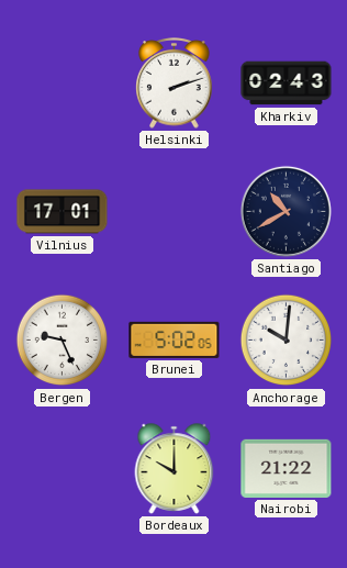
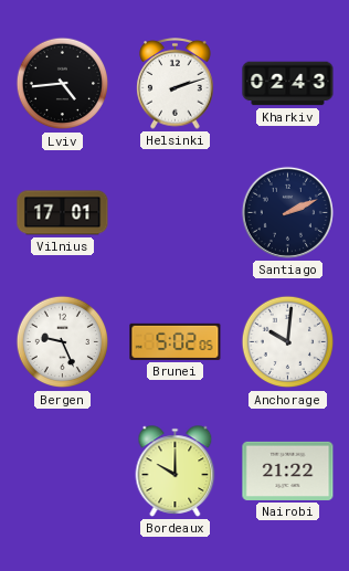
Lviv: none -> 4:44 (63, 84)
Santiago: 10:40 -> 2:11 (287, 212)
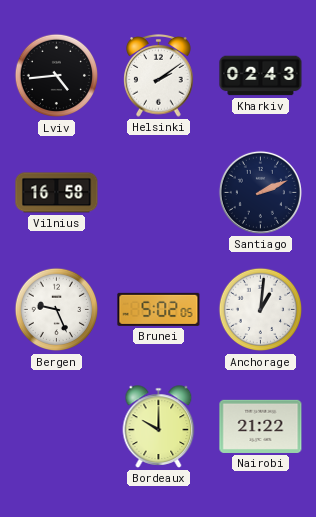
Helsinki: 2:12 -> 2:09 (159, 76)
Vilnius: 17:01 -> 16:58 (57, 193)
Anchorage: 10:01 -> 1:01 (261, 310)
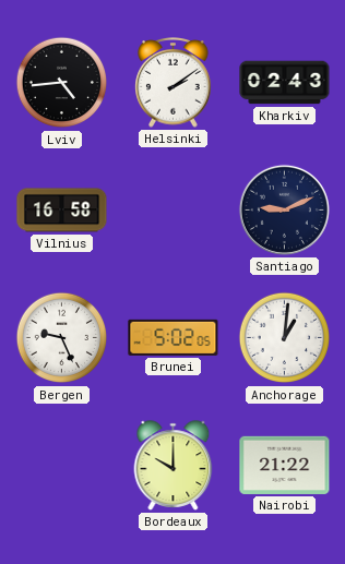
Santiago: 2:11 -> 9:11 (284, 209)
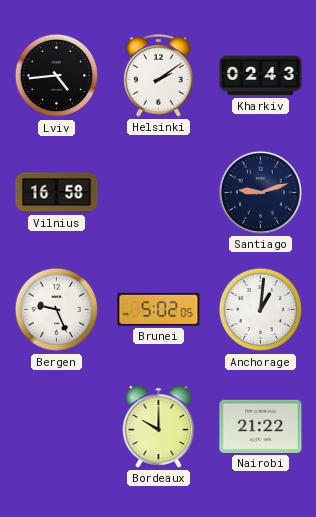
Santiago: 9:11 -> 9:12 (260, 192)
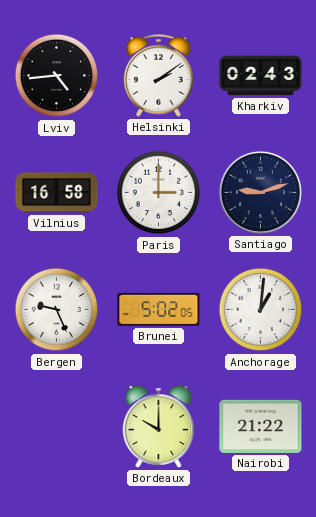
Paris: none -> 3:00 (159, 193)
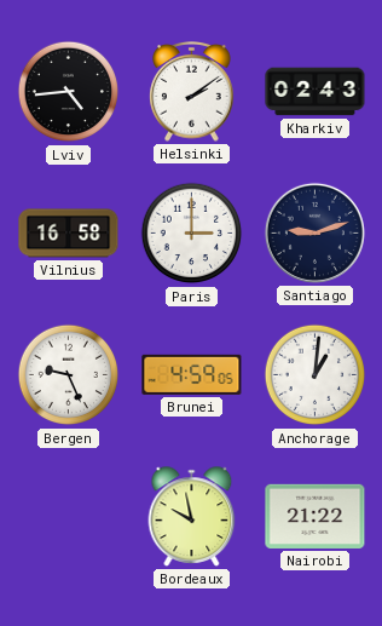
Brunei: 5:02 -> 4:59 (192, 374)
Bordeaux: 10:00 -> 9:58 (192, 517)
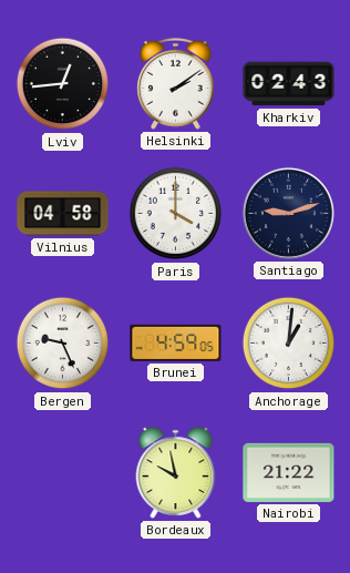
Lviv: 4:44 -> 12:44 (63, 84)
Vilnius: 16:58 -> 04:58 (63, 214)
Paris: 3:00 -> 4:00 (176, 214)
